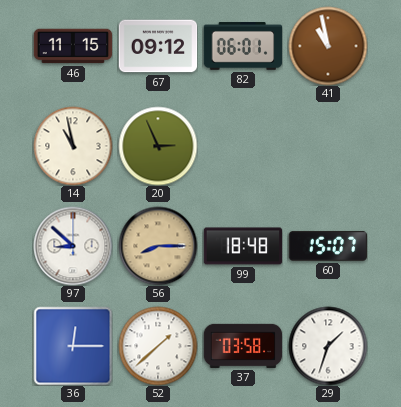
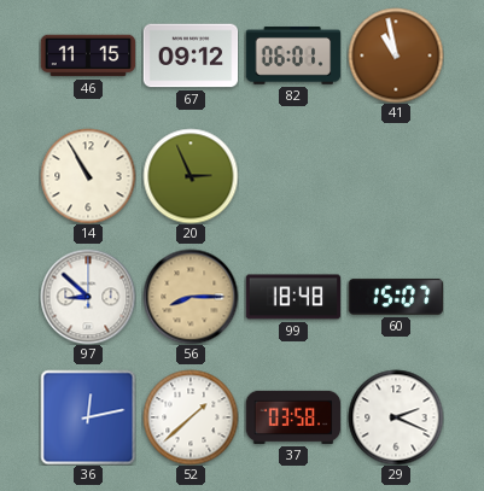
14: 10:58 -> 10:55 (88, 176)
36: 12:15 -> 12:13 (88, 417)
29: 1:33 -> 2:19 (396, 417)
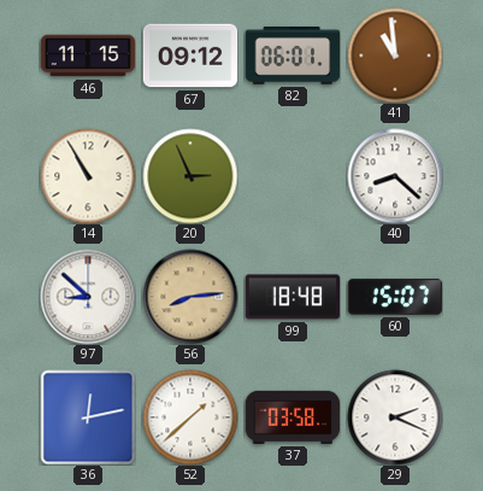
41: 10:58 -> 10:59 (395, 55)
40: none -> 8:22 (395, 176)
56: 8:15 -> 8:14 (190, 297)
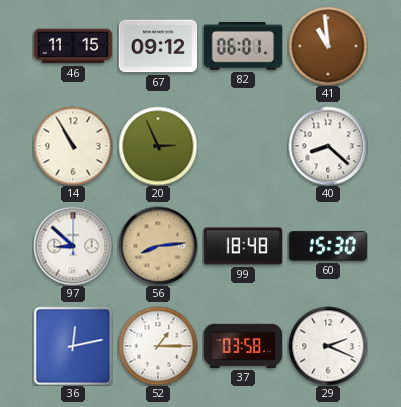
60: 15:07 -> 15:30 (328, 246)
52: 1:38 -> 1:15 (158, 346)
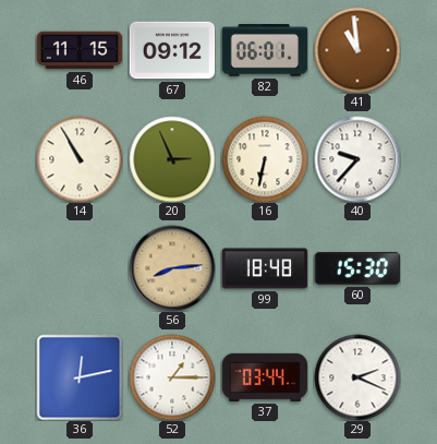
16: none -> 6:32 (265, 159)
40: 8:22 -> 9:37 (357, 159)
97: 8:52 -> none (73, 246)
37: 03:58 -> 03:44 (265, 377)
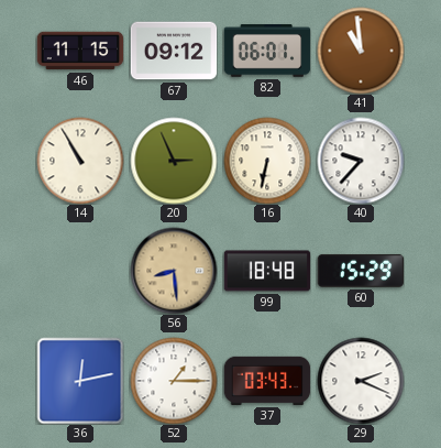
56: 8:14 -> 8:29 (174, 271)
60: 15:30 -> 15:29 (361, 271)
37: 03:44 -> 03:43 (267, 381)
